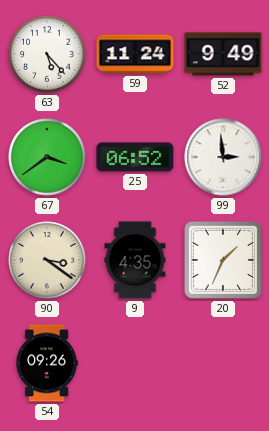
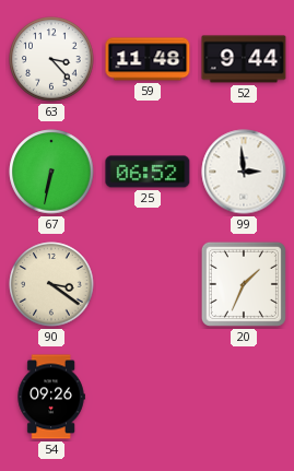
63: 5:23 -> 3:23 (51, 59)
59: 11:24 -> 11:48 (148, 59)
52: 9:49 -> 9:44 (244, 59)
67: 3:39 -> 6:32 (51, 172)
9: 4:35 -> none (135, 260)
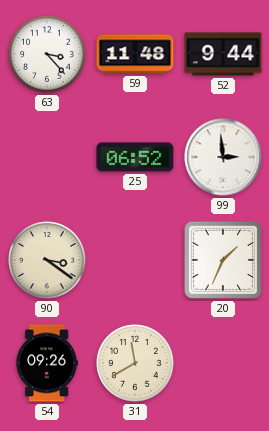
67: 6:32 -> none (51, 172)
31: none -> 11:40 (135, 363)
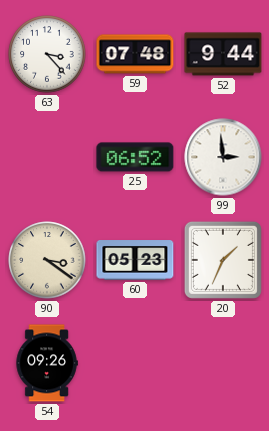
59: 11:48 -> 07:48 (135, 54)
60: none -> 05:23 (135, 260)
31: 11:40 -> none (135, 363)
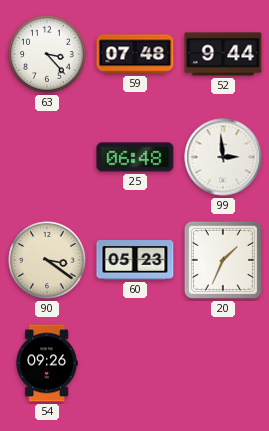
25: 06:52 -> 06:48 (135, 157)
